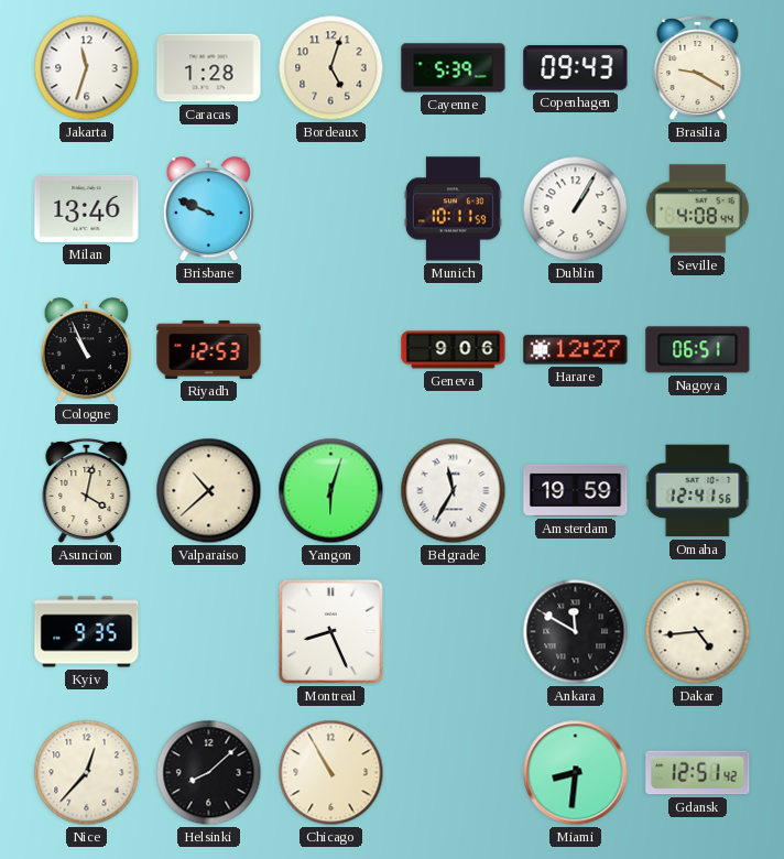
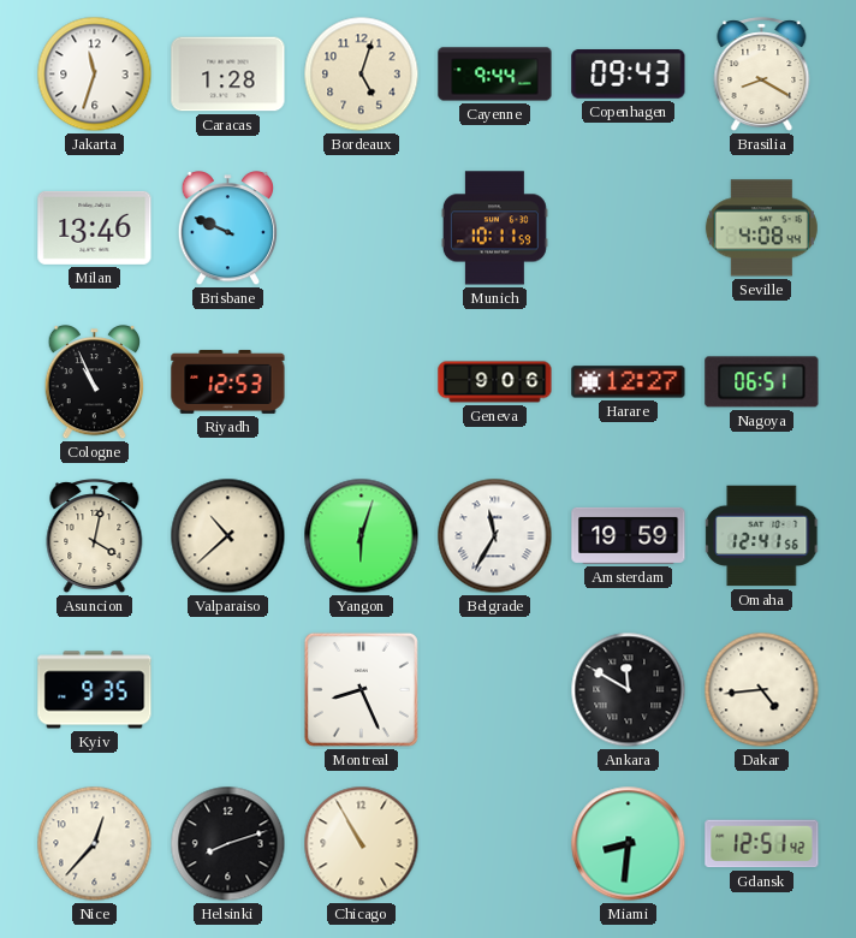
Cayenne: 5:39 -> 9:44 (495, 75)
Brasilia: 9:20 -> 8:20 (762, 75)
Dublin: 1:05 -> none (576, 209)
Helsinki: 8:08 -> 8:12 (228, 844)
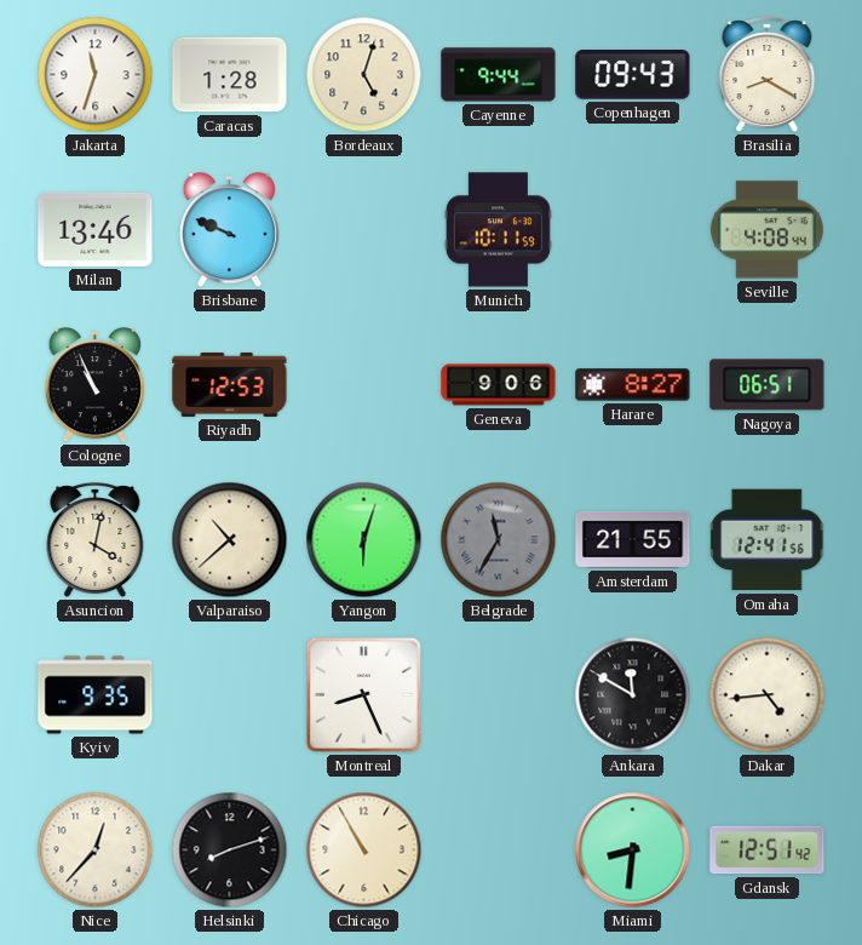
Harare: 12:27 -> 8:27 (633, 385)
Belgrade dial: white -> grey (499, 540)
Amsterdam: 19:59 -> 21:55 (633, 539)
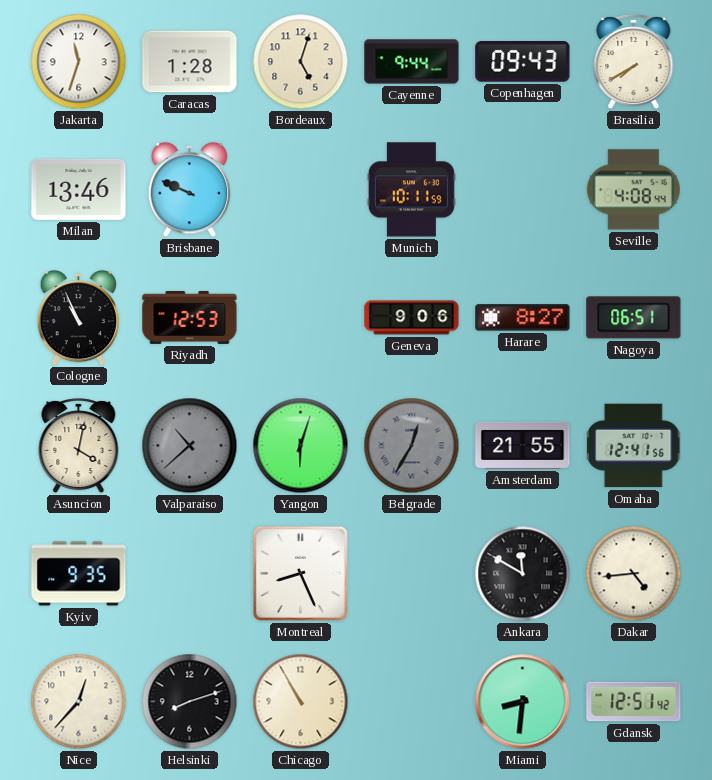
Brasilia: 8:20 -> 7:40 (634, 62)
Valparaiso dial: cream -> grey (190, 446)
Belgrade: 11:35 -> 12:35 (412, 446)
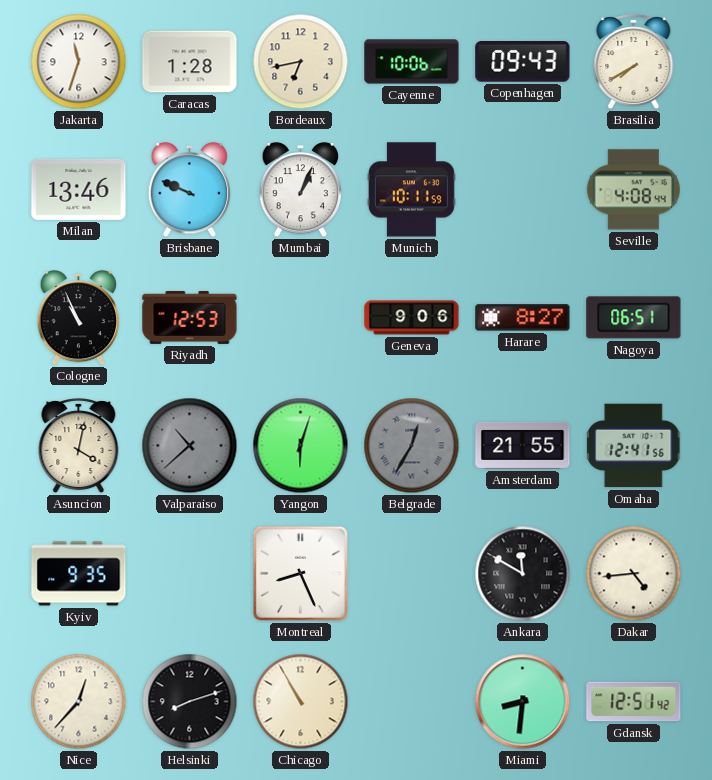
Bordeaux: 5:03 -> 6:43 (301, 62)
Cayenne: 9:44 -> 10:06 (412, 62)
Mumbai: none -> 1:04 (301, 191)
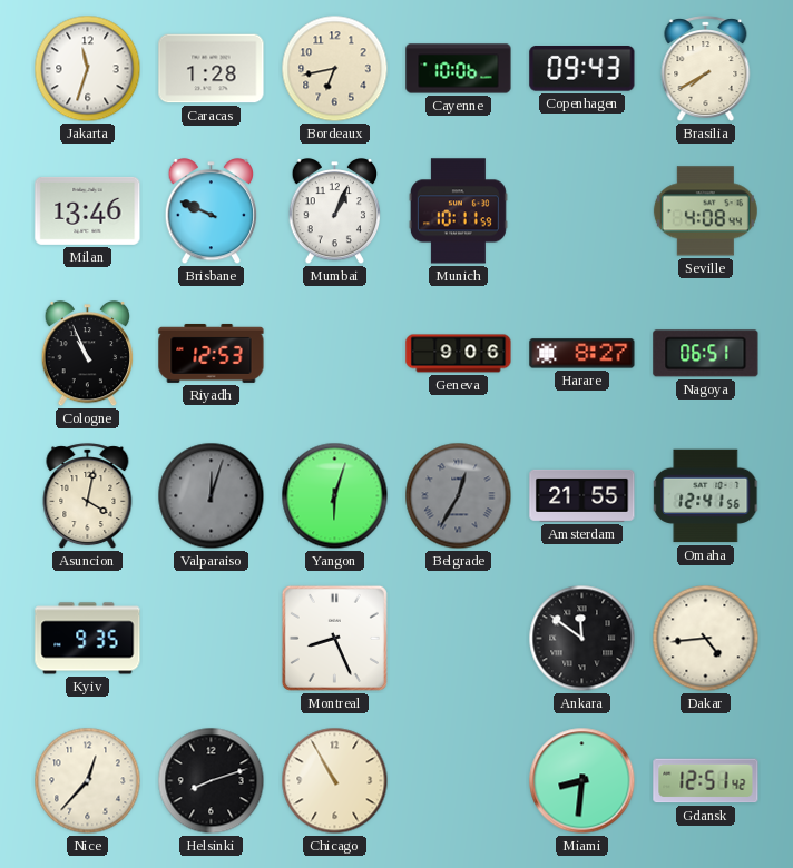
Valparaiso: 10:38 -> 12:03 (212, 496)
Ankara: 11:50 -> 11:51 (582, 639)
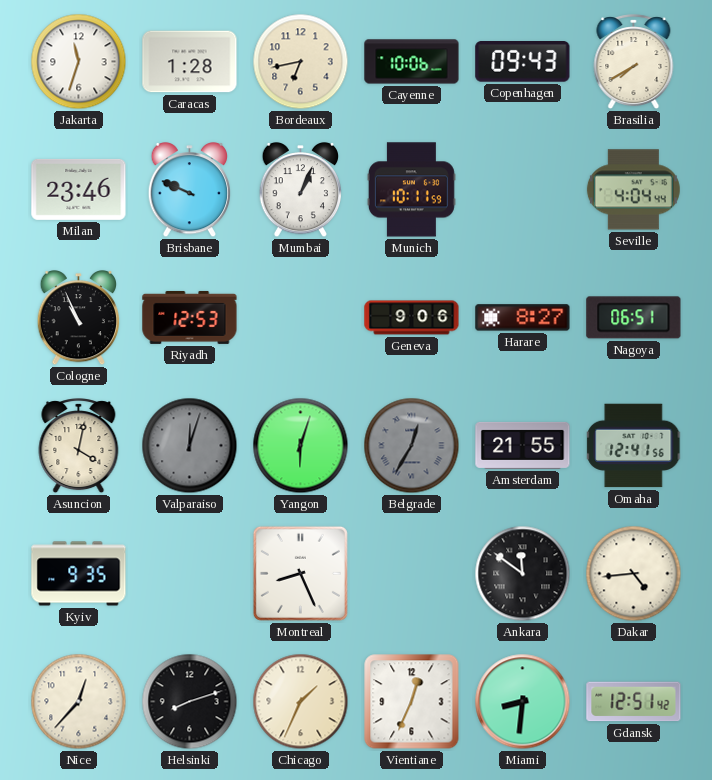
Milan: 13:46 -> 23:46 (79, 189)
Seville: 4:08 -> 4:04 (633, 190)
Chicago: 10:55 -> 1:34 (301, 702)
Vientiane: none -> 12:34 (412, 702)
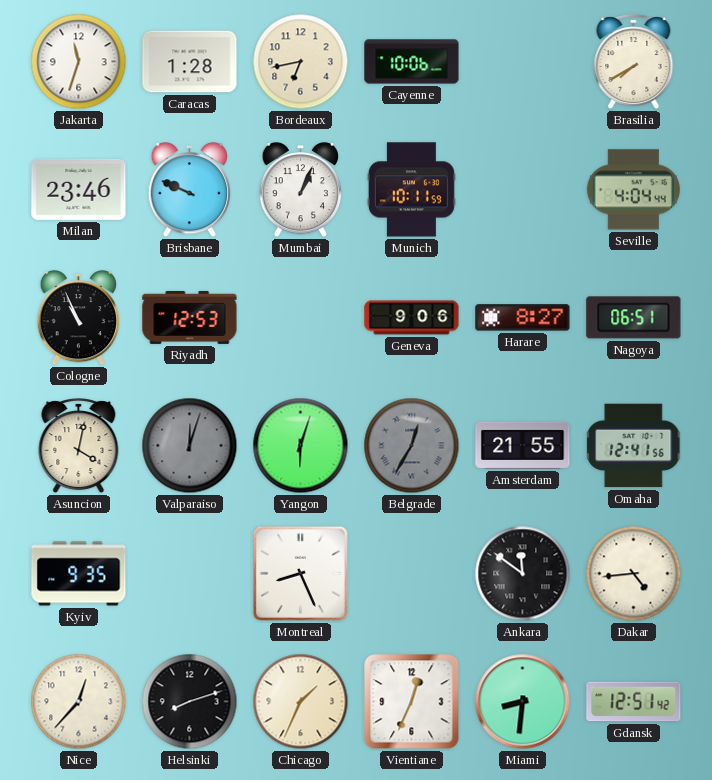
Copenhagen: 09:43 -> none (523, 62)
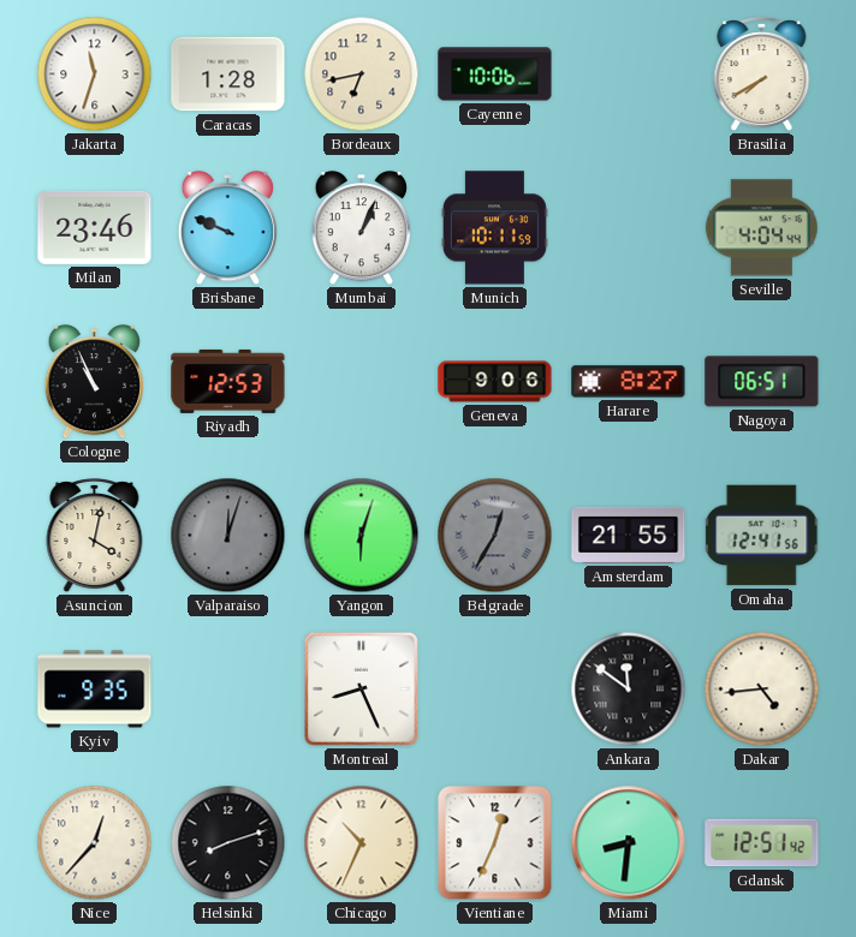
Chicago: 1:34 -> 10:34 (362, 843)
